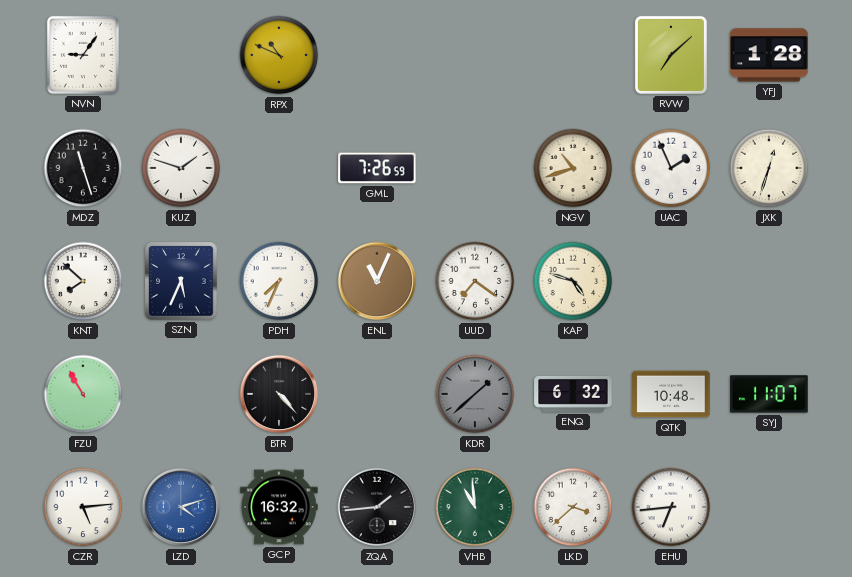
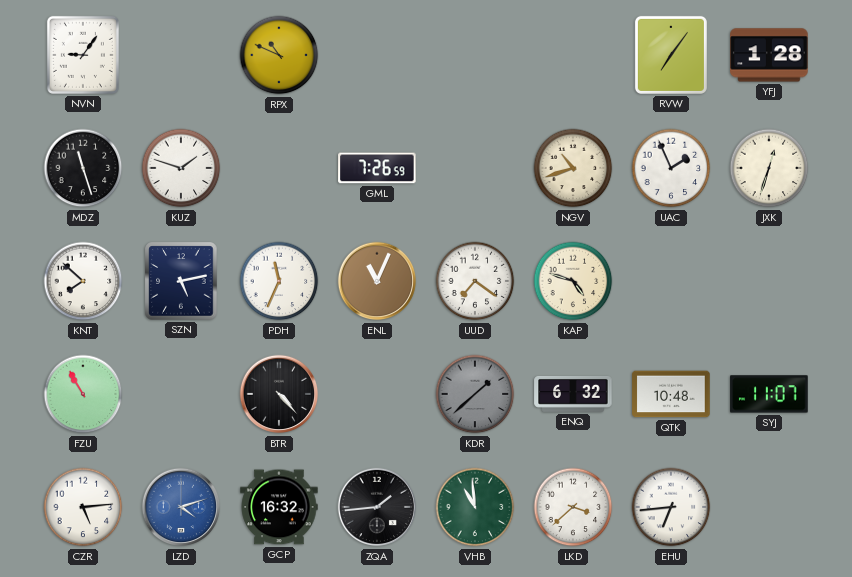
RVW: 7:08 -> 7:06 (671, 55)
SZN: 5:34 -> 5:13 (181, 281)
PDH: 7:34 -> 11:34 (279, 281)
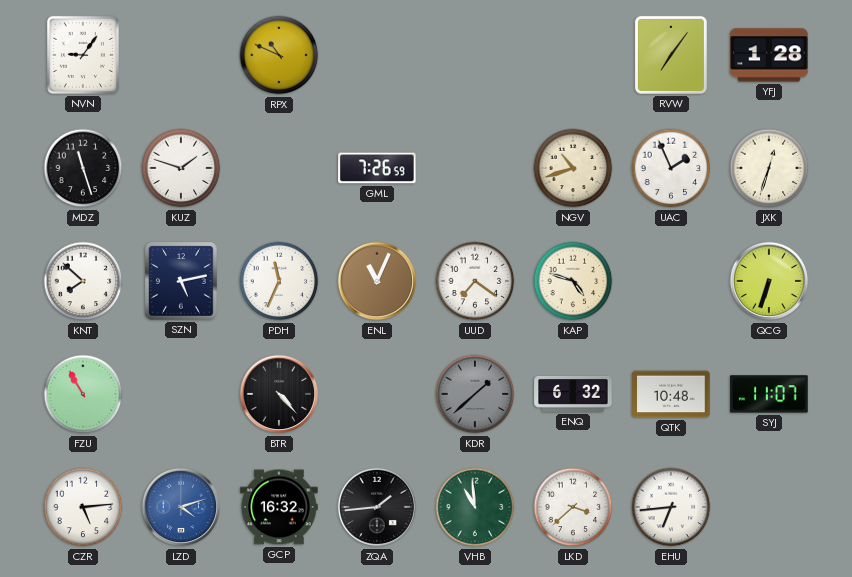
QCG: none -> 6:33 (769, 281)
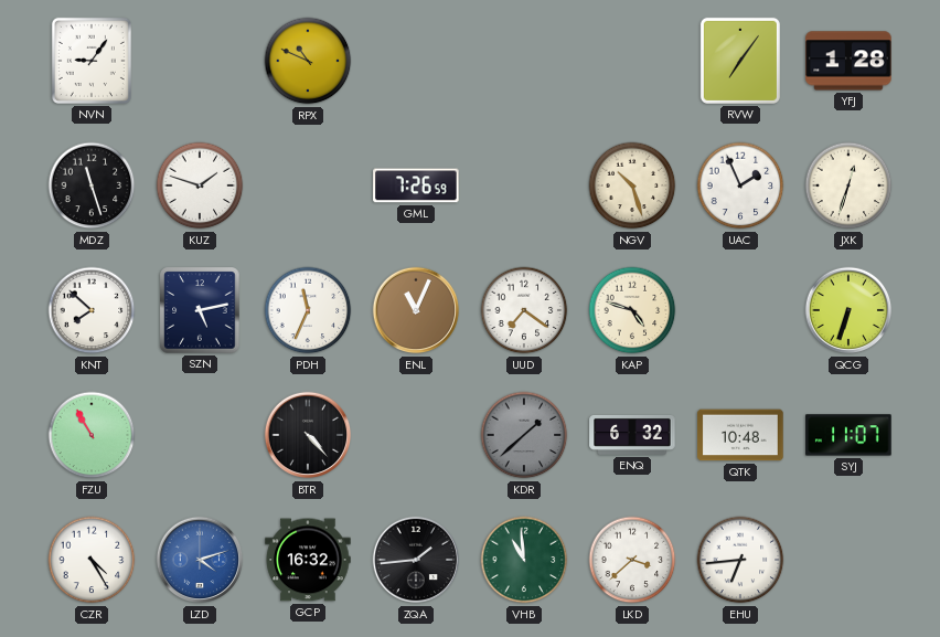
NGV: 10:42 -> 10:27 (632, 185)
CZR: 5:14 -> 4:25 (92, 560)
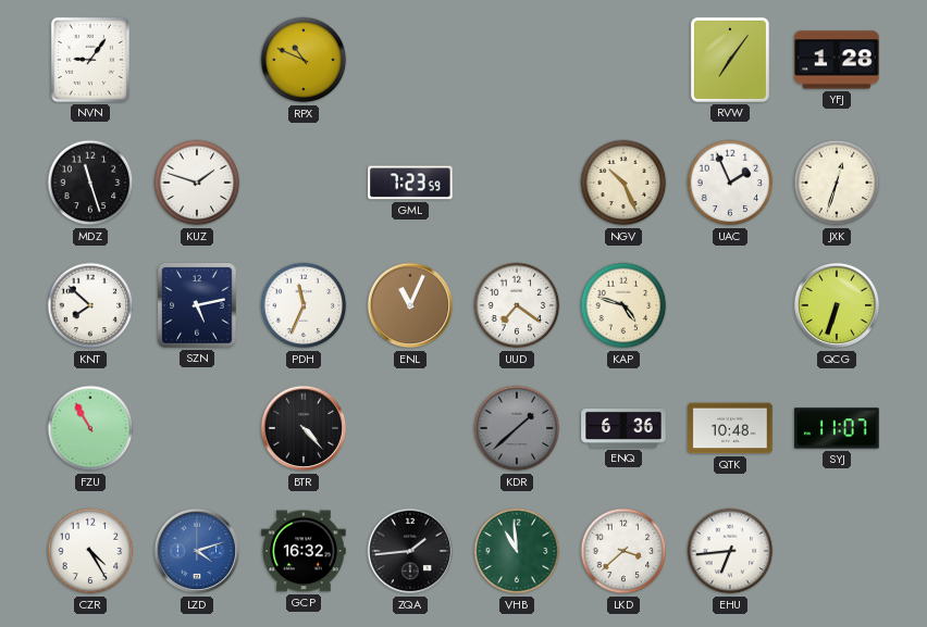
GML: 7:26 -> 7:23 (410, 183)
NGV: 10:27 -> 10:26 (623, 183)
ENQ: 6:32 -> 6:36 (623, 428)
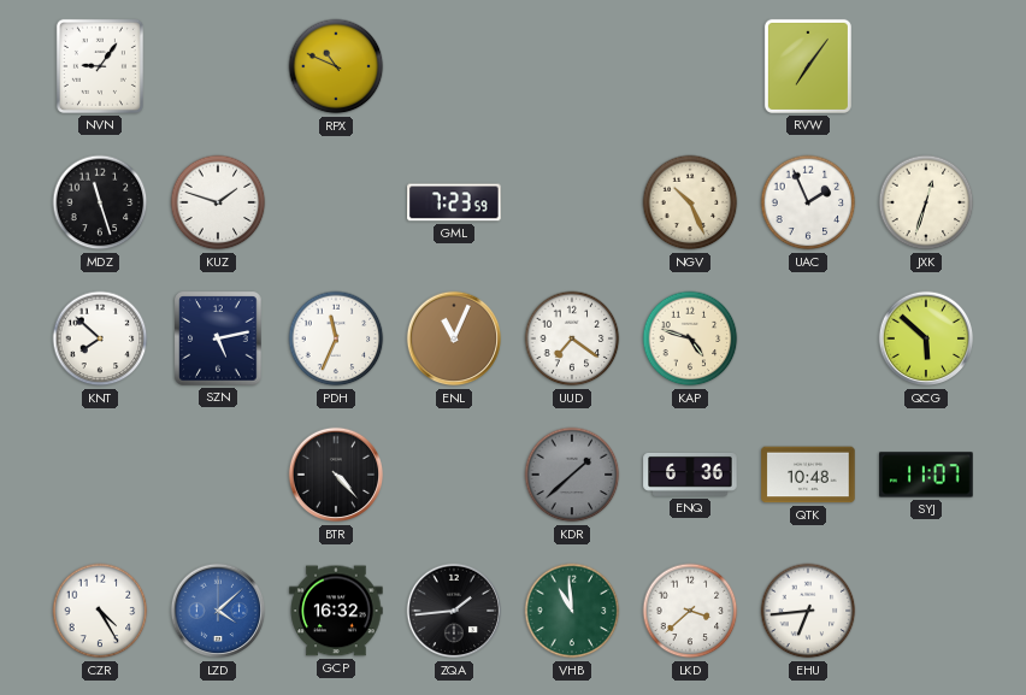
YFJ: 1:28 -> none (837, 60)
QCG: 6:33 -> 5:52 (926, 338)
FZU: 10:55 -> none (90, 428)
LZD: 4:12 -> 4:08 (218, 611)
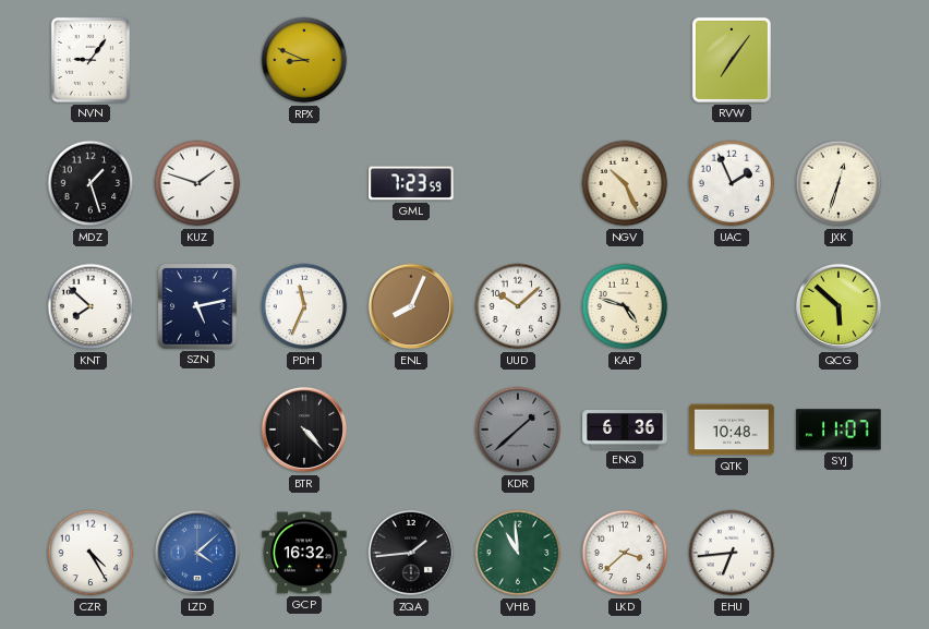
RPX: 10:49 -> 8:49 (304, 60)
MDZ: 11:27 -> 1:27 (91, 183)
ENL: 11:04 -> 8:04 (411, 306)
UUD: 7:21 -> 10:08 (518, 306)
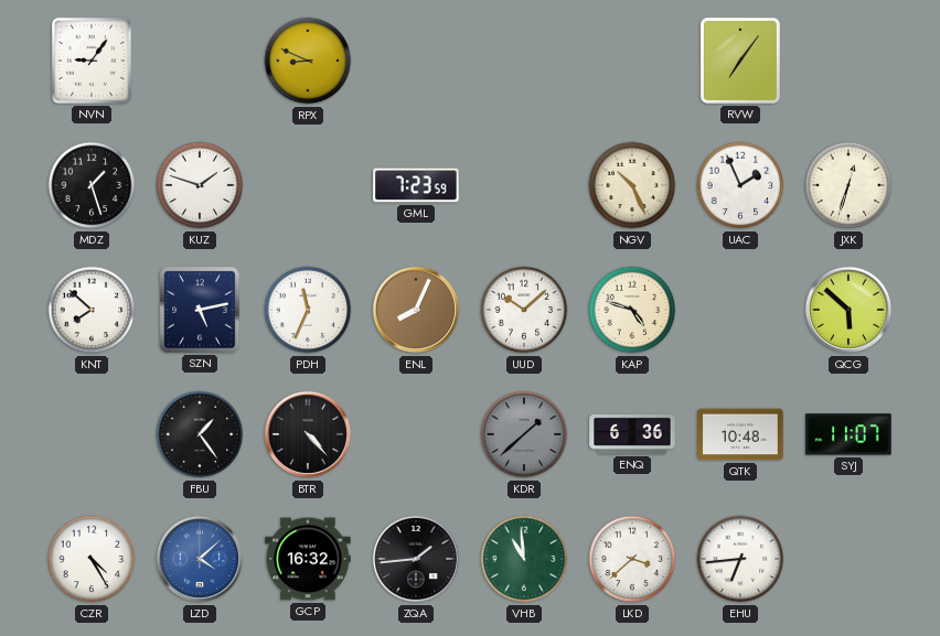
FBU: none -> 1:24 (200, 434)
